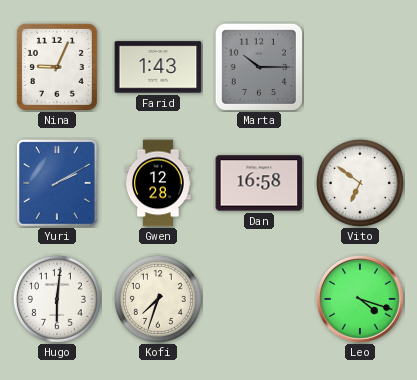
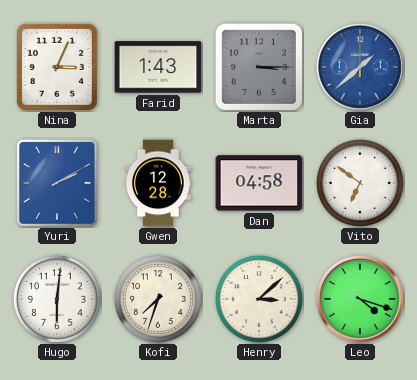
Nina: 9:04 -> 3:04 (57, 67)
Marta: 10:15 -> 3:15 (259, 67)
Gia: none -> 1:38 (360, 67)
Dan: 16:58 -> 04:58 (259, 183)
Henry: none -> 3:08 (259, 299)
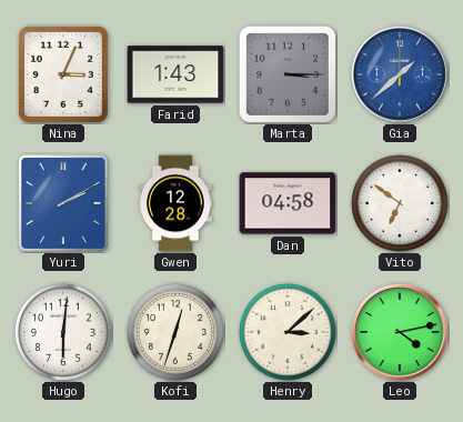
Kofi: 7:33 -> 12:33 (175, 332)
Leo: 4:18 -> 4:13 (400, 332)
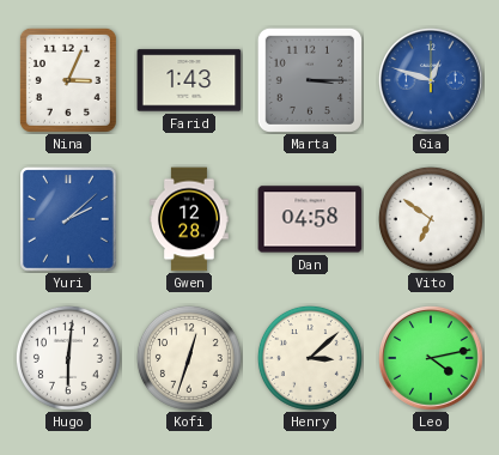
Gia: 1:38 -> 12:48 (431, 80)
Yuri: 2:10 -> 2:08 (68, 219)
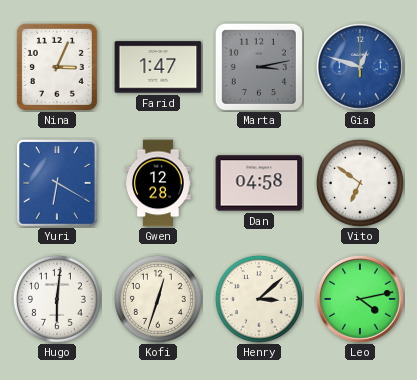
Farid: 1:43 -> 1:47 (158, 67)
Marta: 3:15 -> 3:13 (259, 67)
Yuri: 2:08 -> 6:20 (57, 183)
